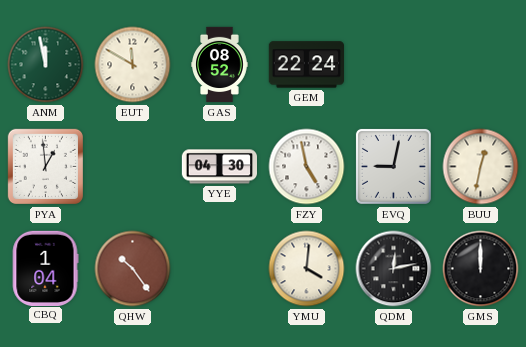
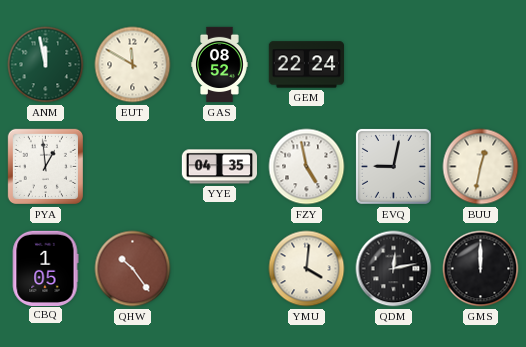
YYE: 04:30 -> 04:35 (219, 167)
CBQ: 1:04 -> 1:05 (45, 268)
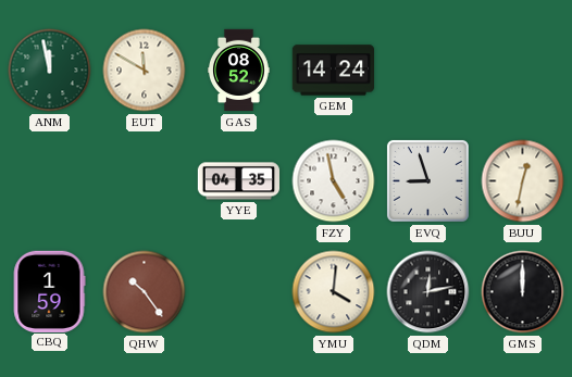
GEM: 22:24 -> 14:24 (333, 71)
PYA: 12:59 -> none (45, 166)
EVQ: 9:02 -> 8:57 (427, 180)
CBQ: 1:05 -> 1:59 (49, 291)
